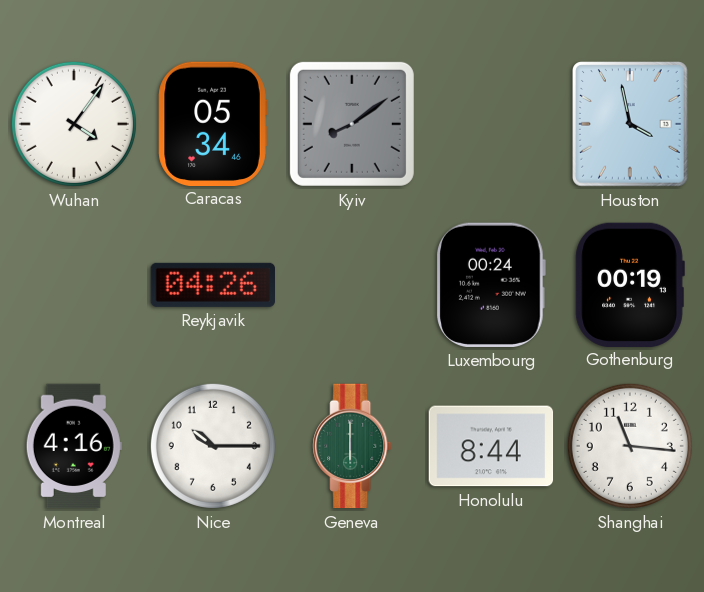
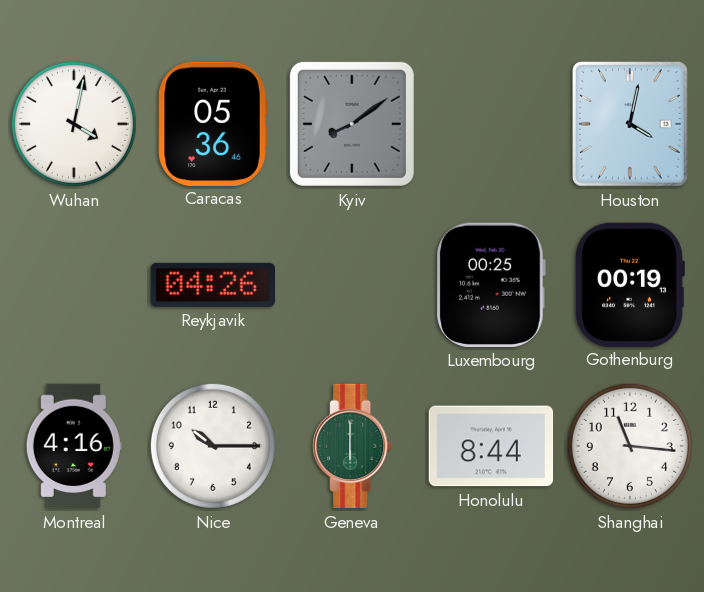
Wuhan: 4:06 -> 4:02 (74, 124)
Caracas: 05:34 -> 05:36 (213, 123)
Houston: 3:58 -> 4:02 (631, 124)
Luxembourg: 00:24 -> 00:25 (491, 285)
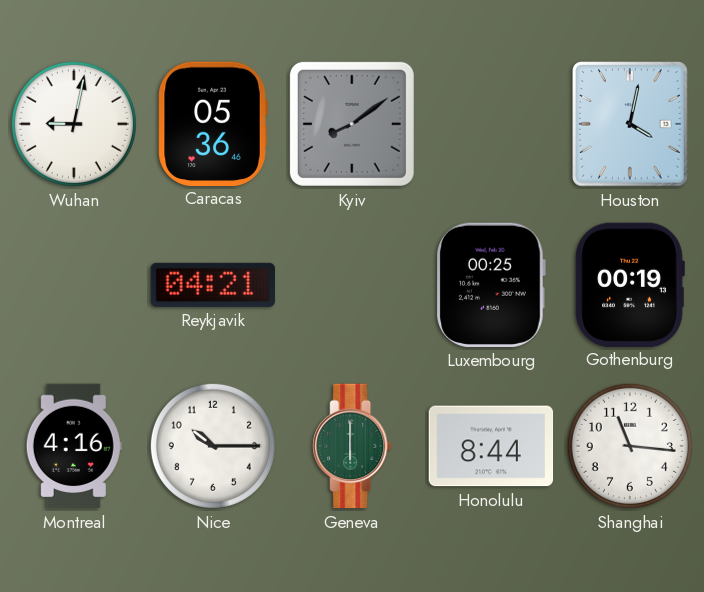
Wuhan: 4:02 -> 9:02 (74, 124)
Reykjavik: 04:26 -> 04:21 (212, 285)
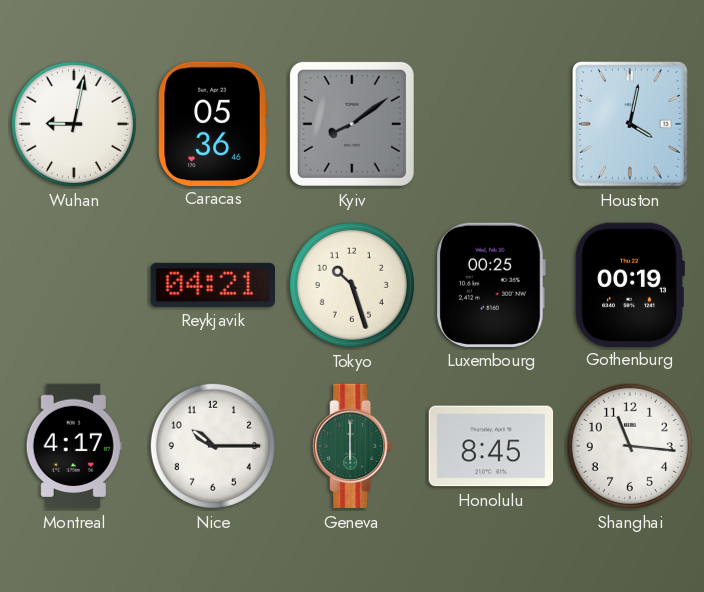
Tokyo: none -> 10:27 (352, 285)
Montreal: 4:16 -> 4:17 (74, 446)
Honolulu: 8:44 -> 8:45 (491, 446)
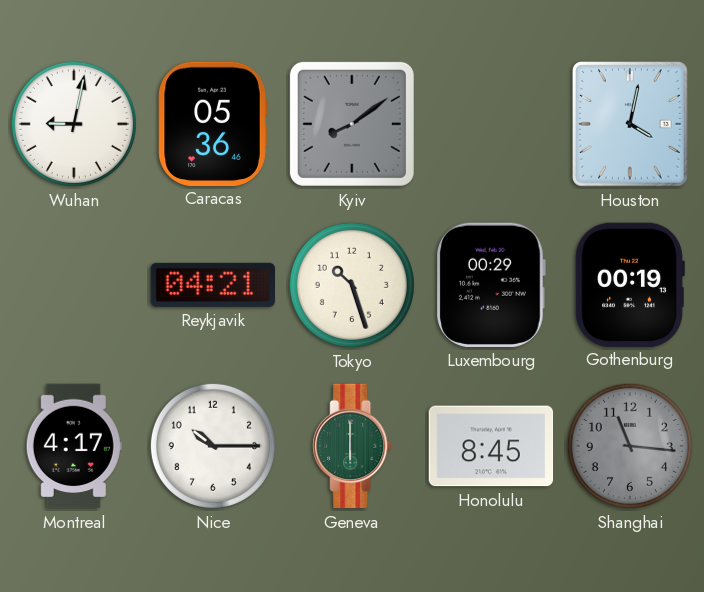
Luxembourg: 00:25 -> 00:29 (491, 285)
Shanghai dial: white -> grey (630, 446)
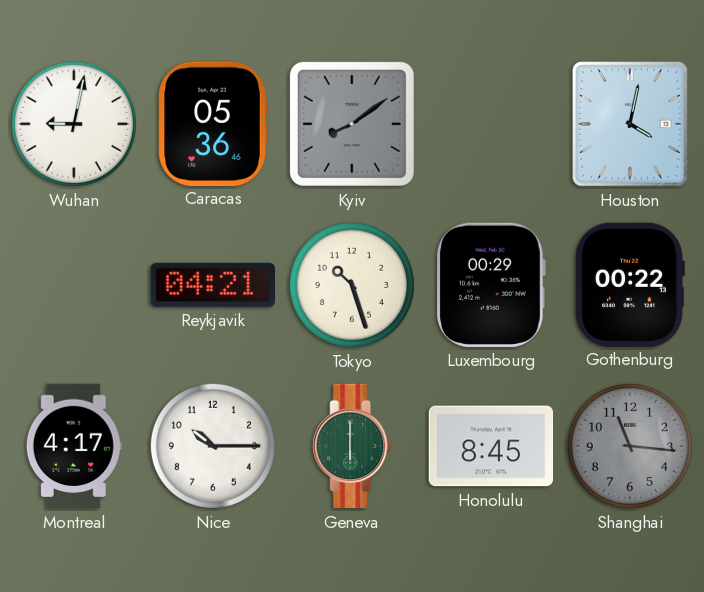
Gothenburg: 00:19 -> 00:22 (630, 284)
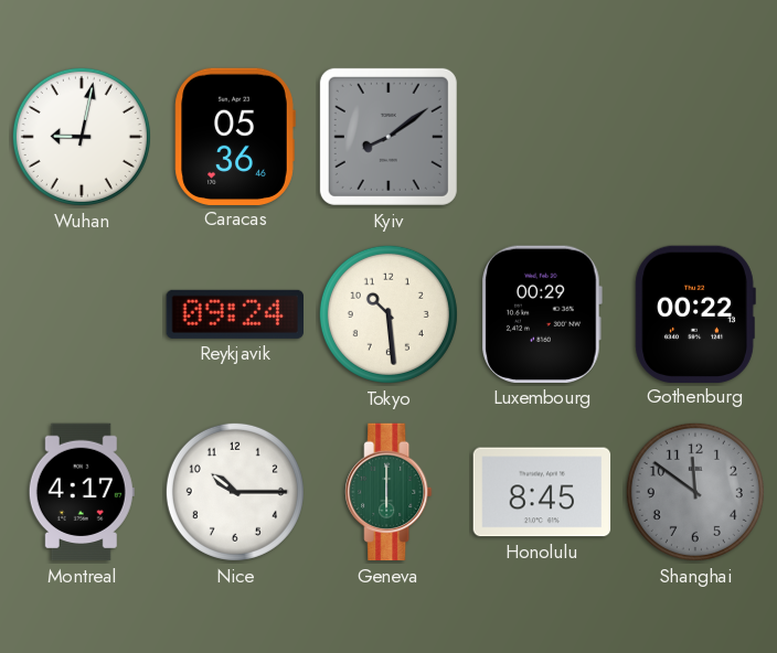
Houston: 4:02 -> none (631, 124)
Reykjavik: 04:21 -> 09:24 (234, 314)
Tokyo: 10:27 -> 10:29 (388, 314)
Shanghai: 11:16 -> 11:51 (695, 492)
